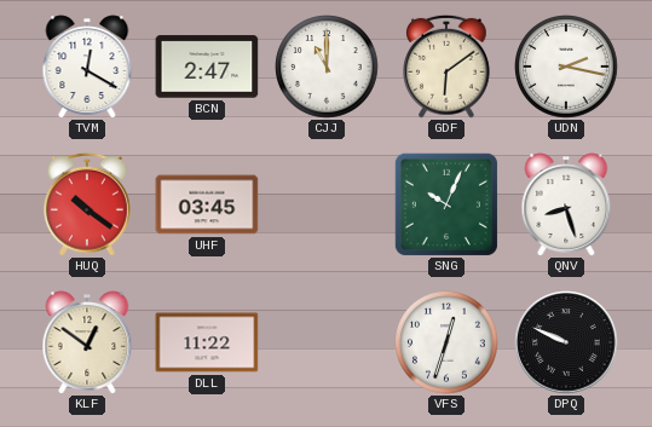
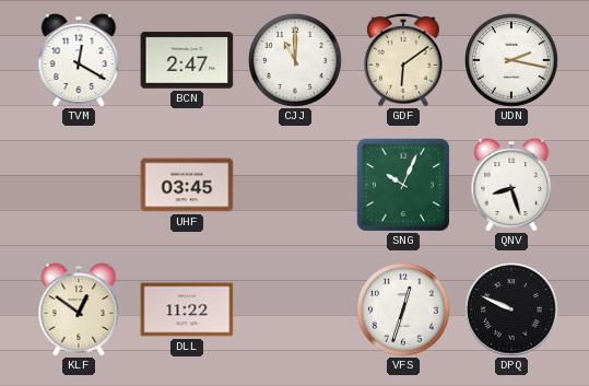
HUQ: 10:21 -> none (88, 204)
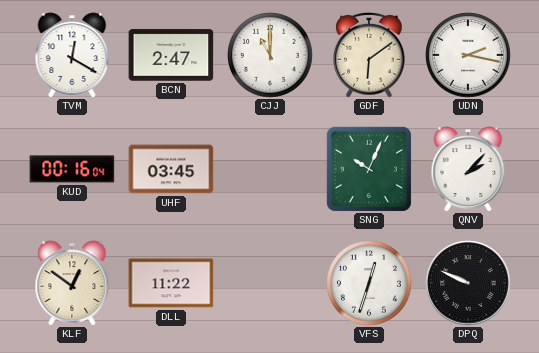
KUD: none -> 00:16 (72, 169)
QNV: 8:27 -> 2:07 (468, 169)
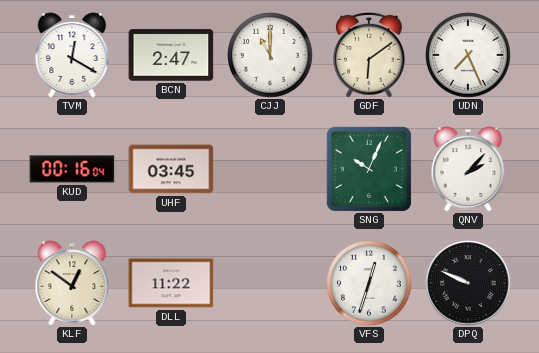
UDN: 2:17 -> 7:26 (469, 56)
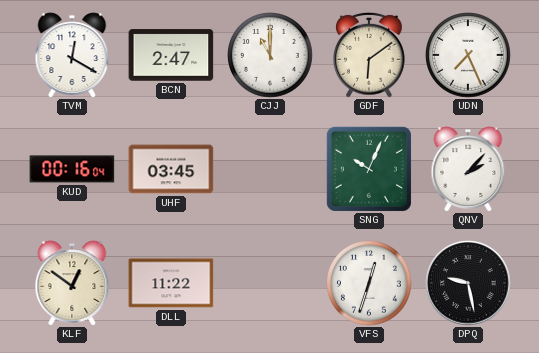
DPQ: 9:49 -> 9:28 (468, 283)
